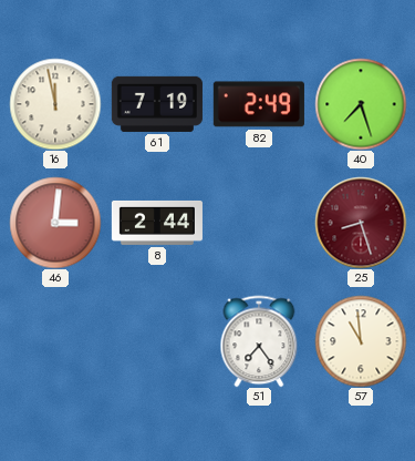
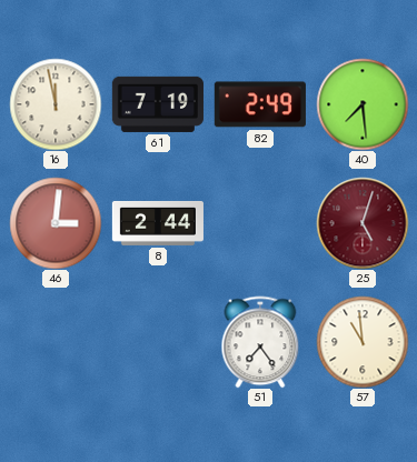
40: 7:27 -> 7:29 (363, 104)
25: 8:27 -> 5:03 (363, 223)
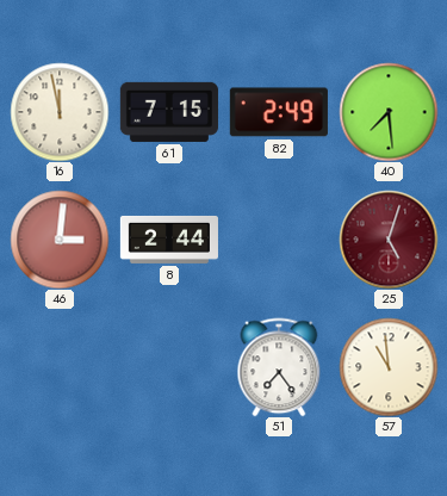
61: 7:19 -> 7:15 (169, 112)
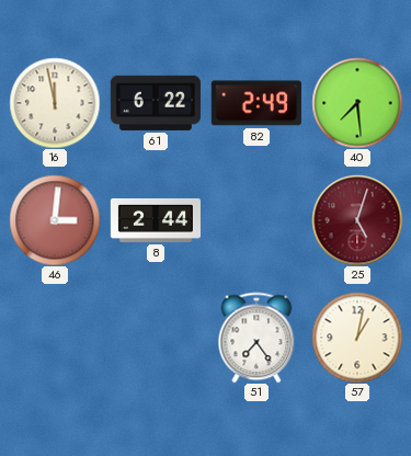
61: 7:15 -> 6:22 (156, 103)
57: 10:59 -> 1:02 (357, 338)
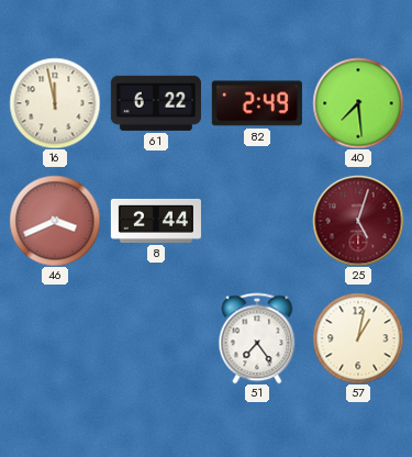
46: 3:01 -> 3:41 (55, 221)
